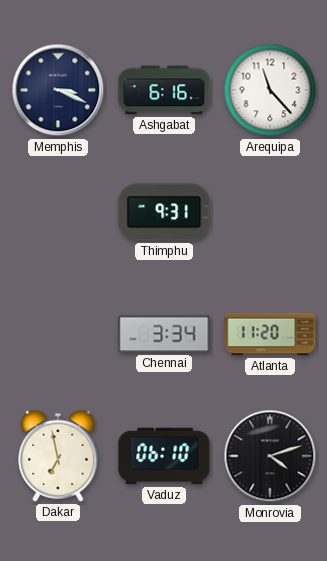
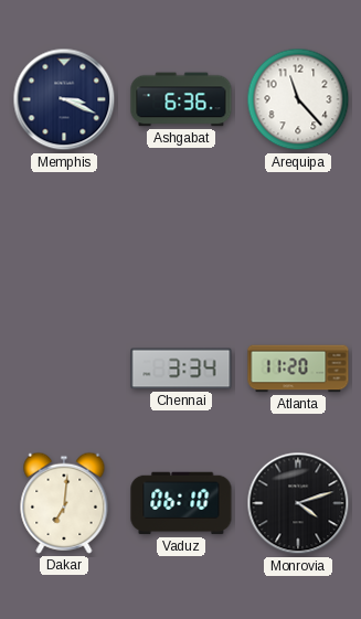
Ashgabat: 6:16 -> 6:36 (181, 99)
Thimphu: 9:31 -> none (164, 212)
Dakar: 6:58 -> 7:01 (64, 503)
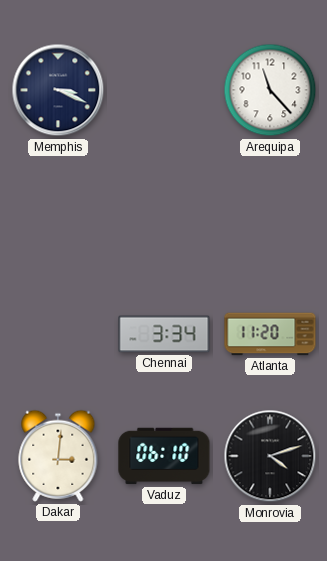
Ashgabat: 6:36 -> none (181, 99)
Dakar: 7:01 -> 3:01 (58, 456)
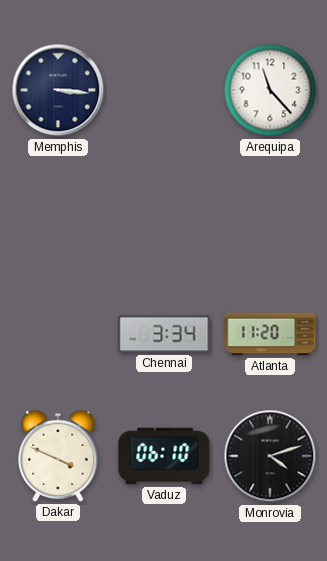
Memphis: 3:19 -> 3:16 (58, 90)
Dakar: 3:01 -> 3:49 (58, 456)
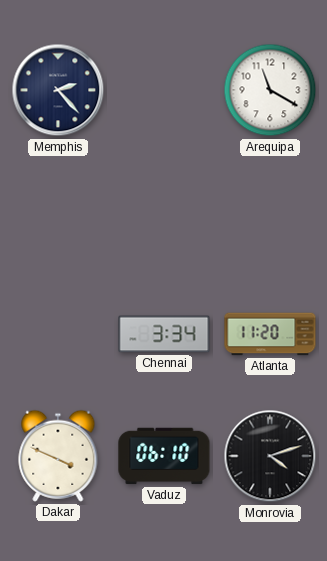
Memphis: 3:16 -> 2:23 (58, 90)
Arequipa: 11:23 -> 11:20 (270, 90)
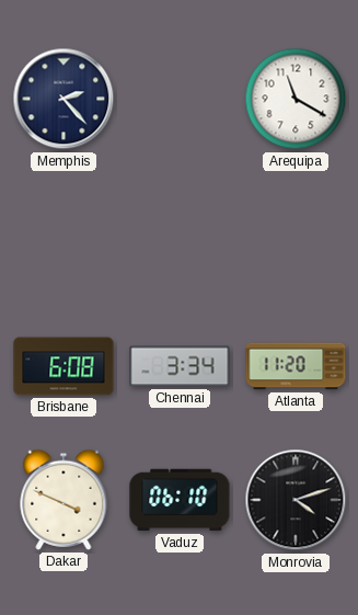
Brisbane: none -> 6:08 (63, 366)
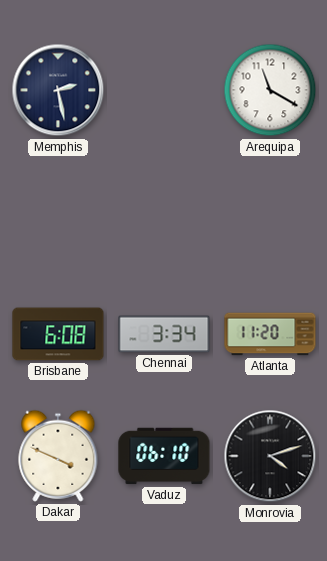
Memphis: 2:23 -> 2:28 (58, 90)
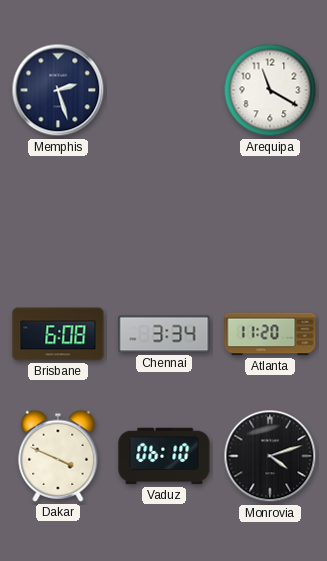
Memphis: 2:28 -> 2:27 (58, 90)
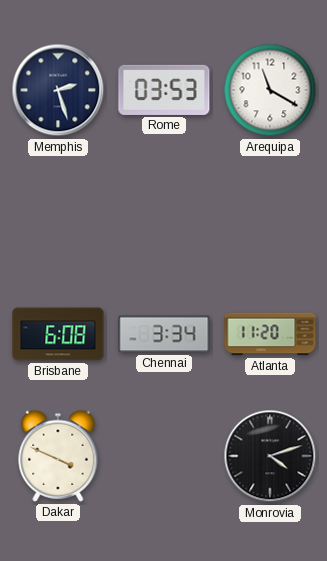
Rome: none -> 03:53 (164, 90)
Vaduz: 06:10 -> none (164, 456)
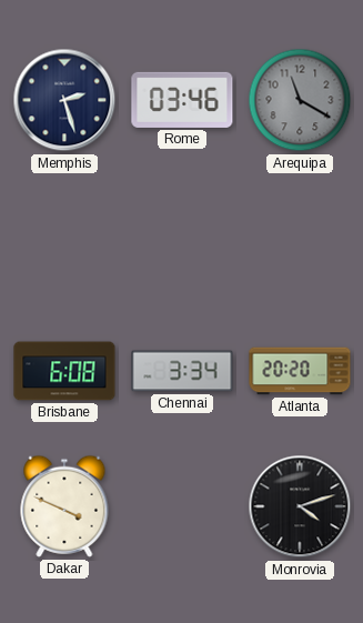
Rome: 03:53 -> 03:46 (182, 100)
Arequipa dial: white -> grey (300, 100)
Atlanta: 11:20 -> 20:20 (300, 371)
